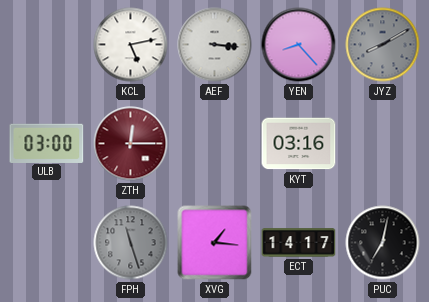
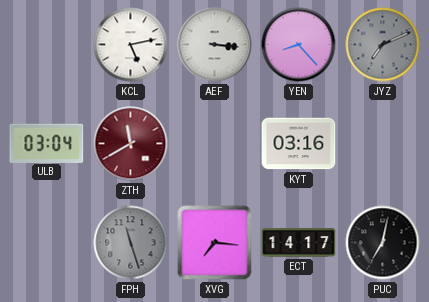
JYZ: 8:10 -> 7:11 (383, 45)
ULB: 03:00 -> 03:04 (47, 143)
ZTH: 12:15 -> 11:40 (131, 144)
XVG: 1:16 -> 7:16 (215, 243)
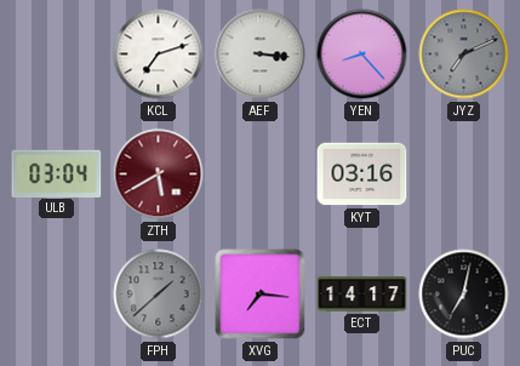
KCL: 5:13 -> 7:12 (159, 55)
ZTH: 11:40 -> 5:40 (159, 175)
FPH: 11:27 -> 1:38 (159, 294)
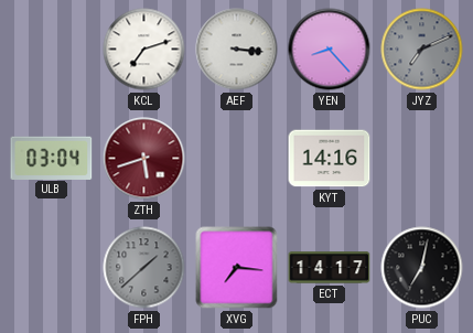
ZTH: 5:40 -> 5:42 (144, 159)
KYT: 03:16 -> 14:16 (330, 159)
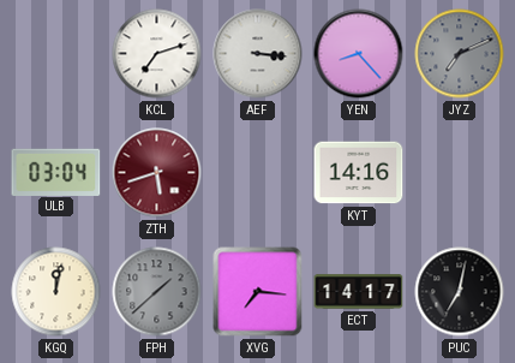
KGQ: none -> 12:02 (56, 292)
